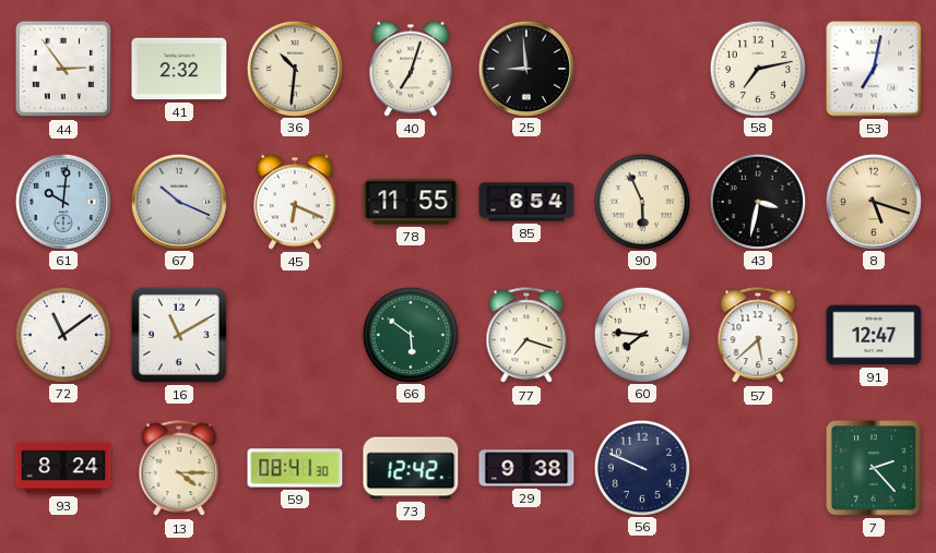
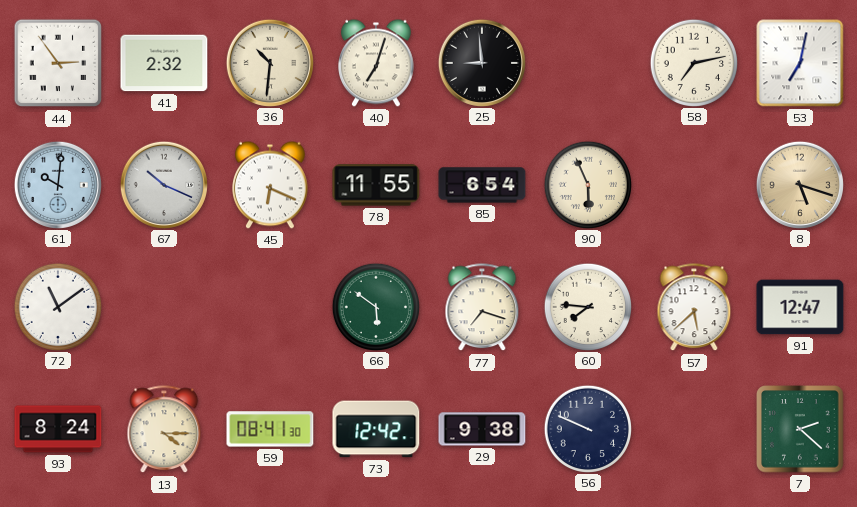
43: 3:32 -> none (757, 201)
16: 11:10 -> none (179, 335)
7: 2:23 -> 2:22 (800, 429)
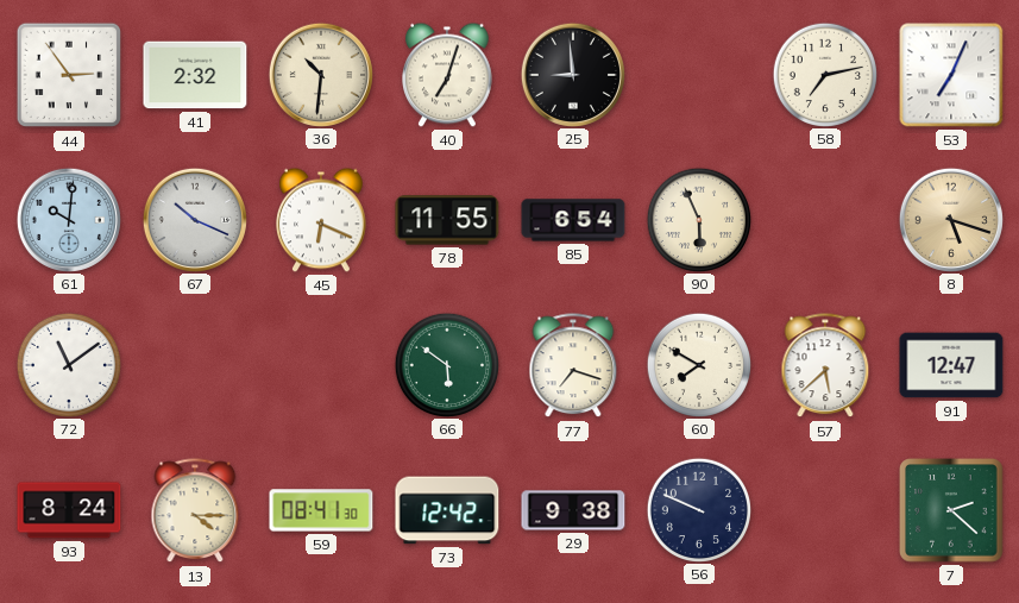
53: 7:02 -> 7:04 (951, 75)
60: 7:46 -> 7:50 (698, 364)
